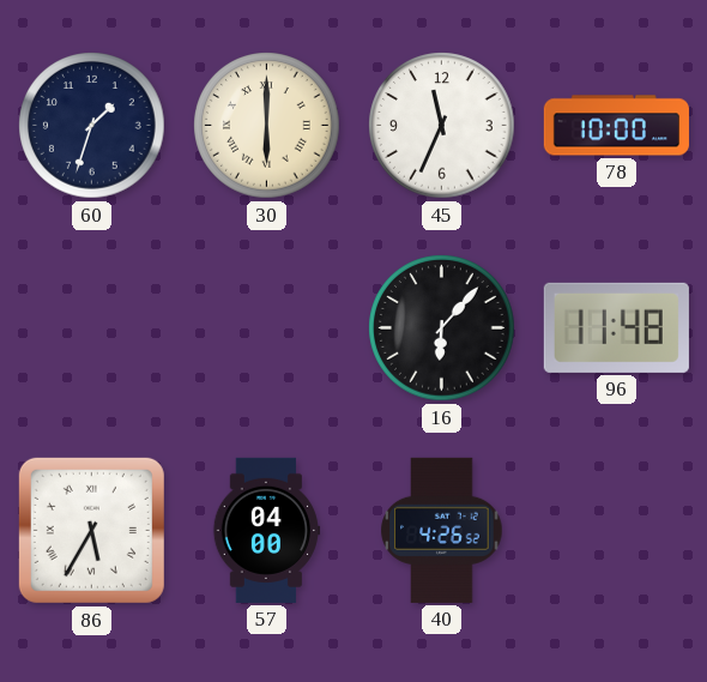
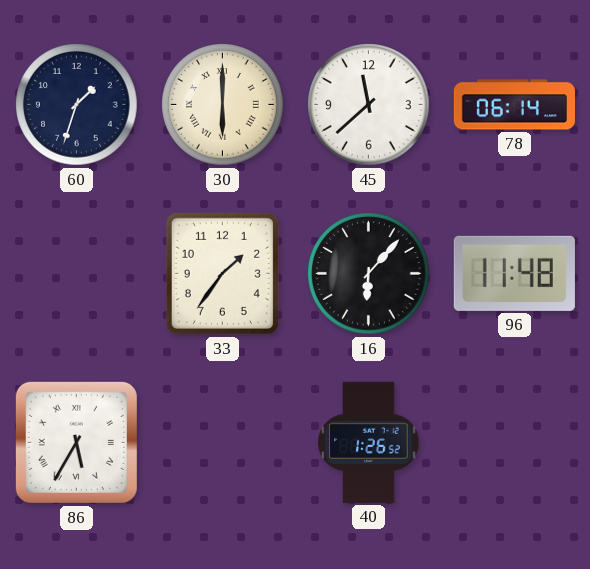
45: 11:34 -> 11:38 (369, 105)
78: 10:00 -> 06:14 (514, 105)
33: none -> 1:36 (222, 273)
57: 04:00 -> none (267, 530)
40: 4:26 -> 1:26 (369, 442)
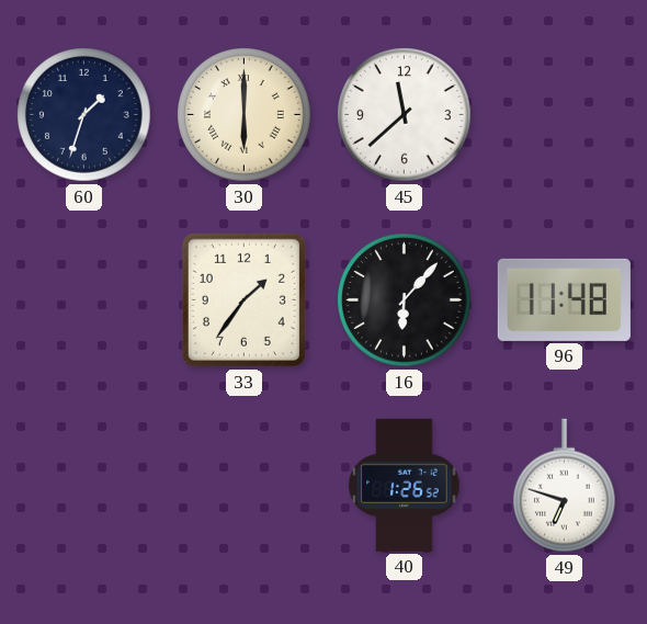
78: 06:14 -> none (514, 105)
86: 5:35 -> none (76, 442)
49: none -> 6:48 (565, 486)
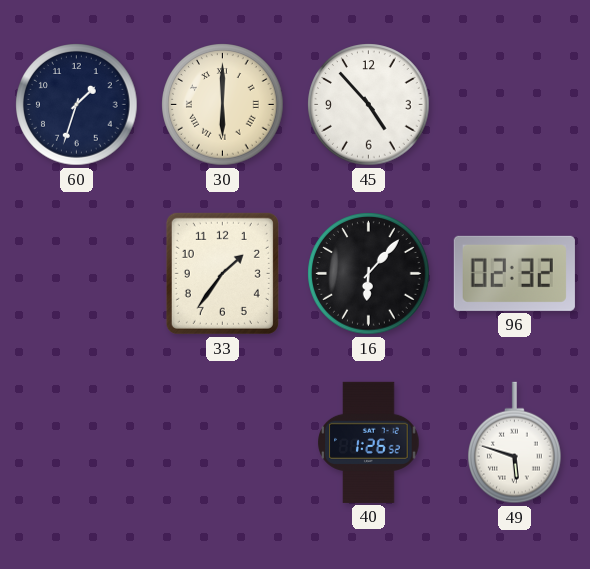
45: 11:38 -> 4:53 (369, 105)
96: 11:48 -> 02:32 (514, 273)
49: 6:48 -> 5:48 (515, 443)
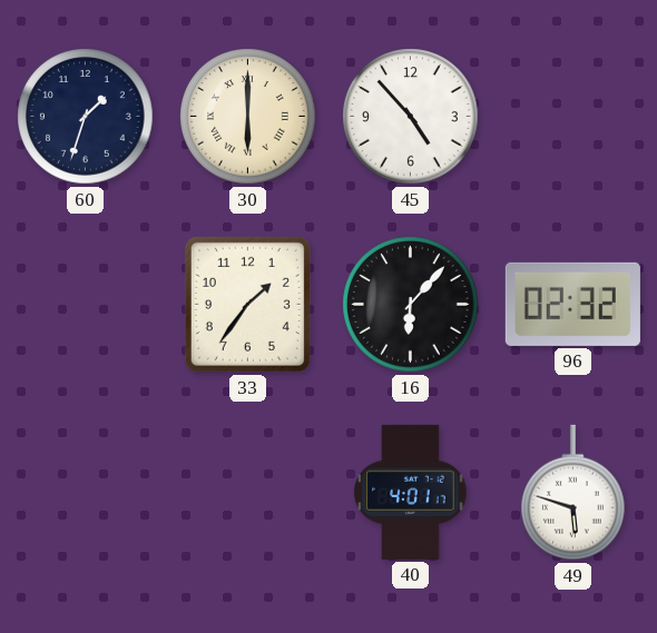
40: 1:26 -> 4:01 (411, 492)
